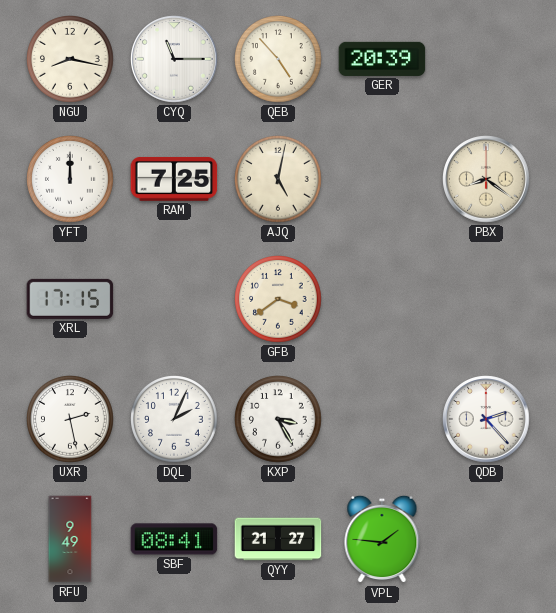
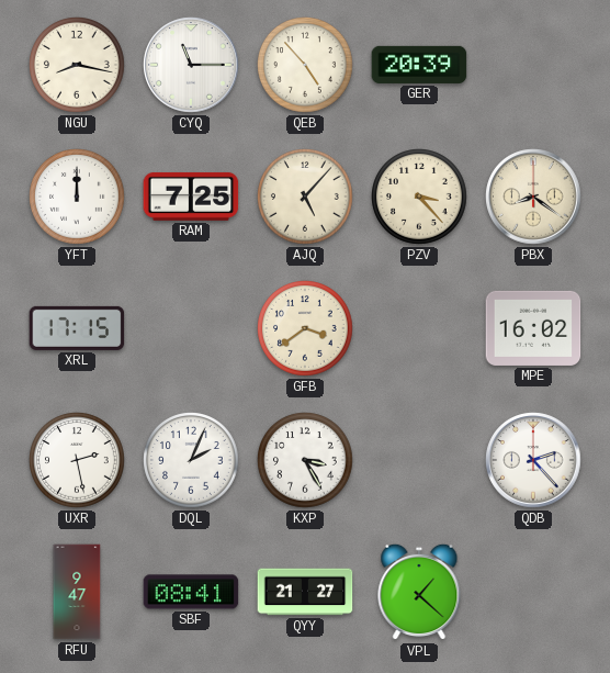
AJQ: 5:02 -> 5:07 (306, 198)
PZV: none -> 3:23 (420, 198)
MPE: none -> 16:02 (533, 328)
RFU: 9:49 -> 9:47 (77, 592)
VPL: 1:46 -> 1:22 (419, 592)
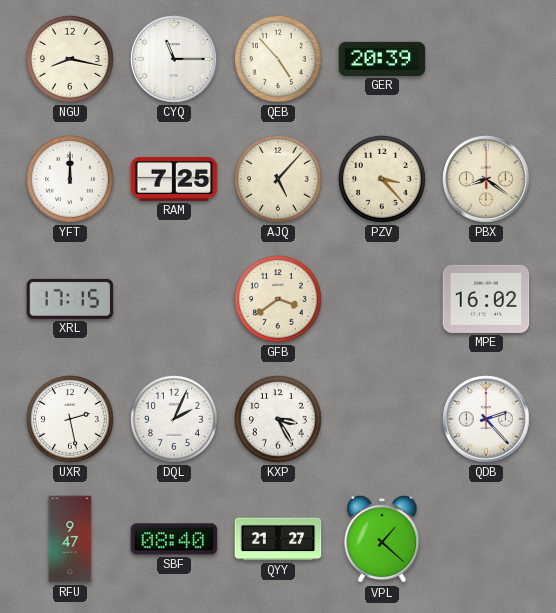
SBF: 08:41 -> 08:40 (174, 539)
